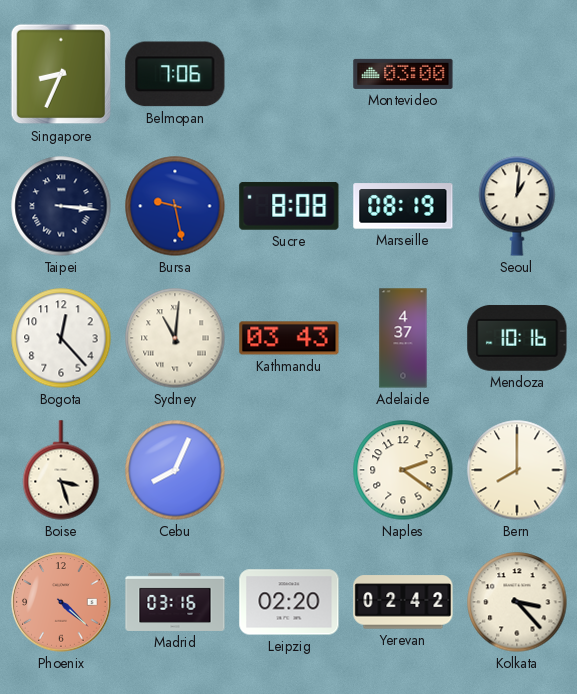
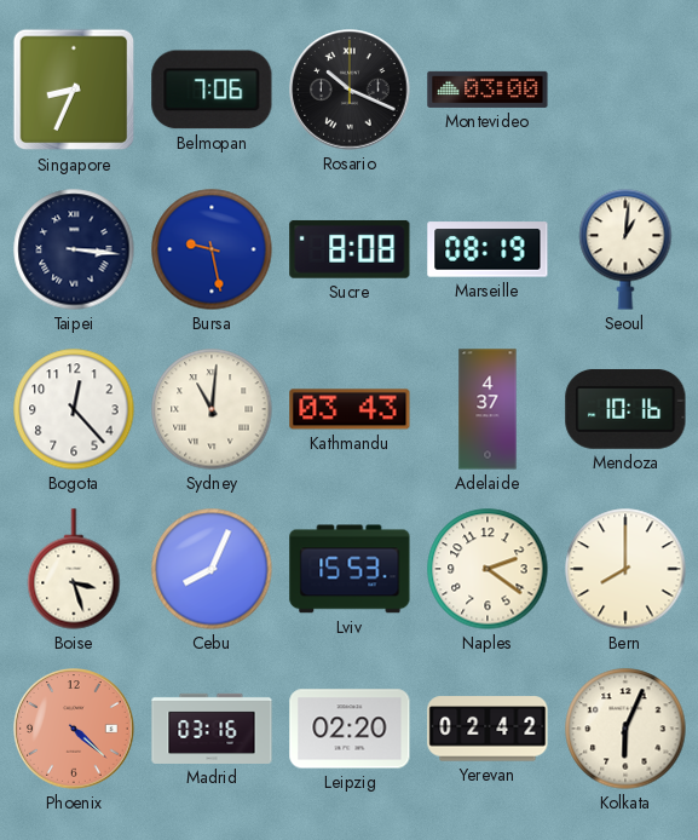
Rosario: none -> 10:19 (350, 90)
Lviv: none -> 15:53 (350, 569)
Kolkata: 3:23 -> 6:04 (625, 729)
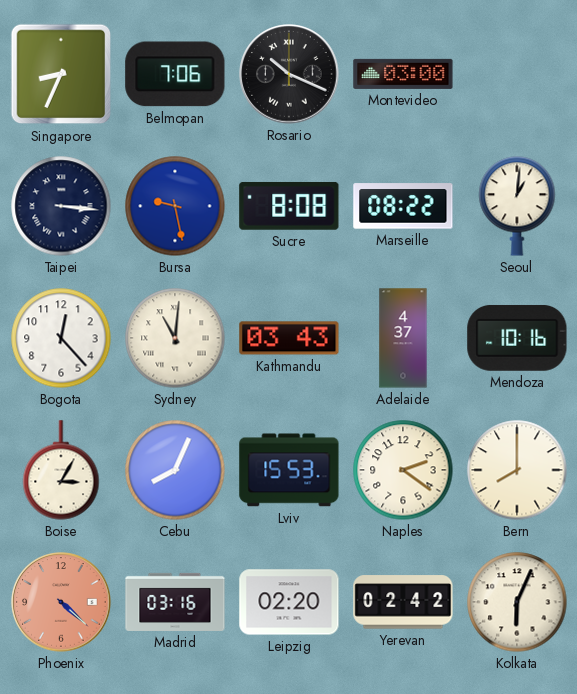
Marseille: 08:19 -> 08:22 (403, 206)
Boise: 3:27 -> 3:05 (61, 470)
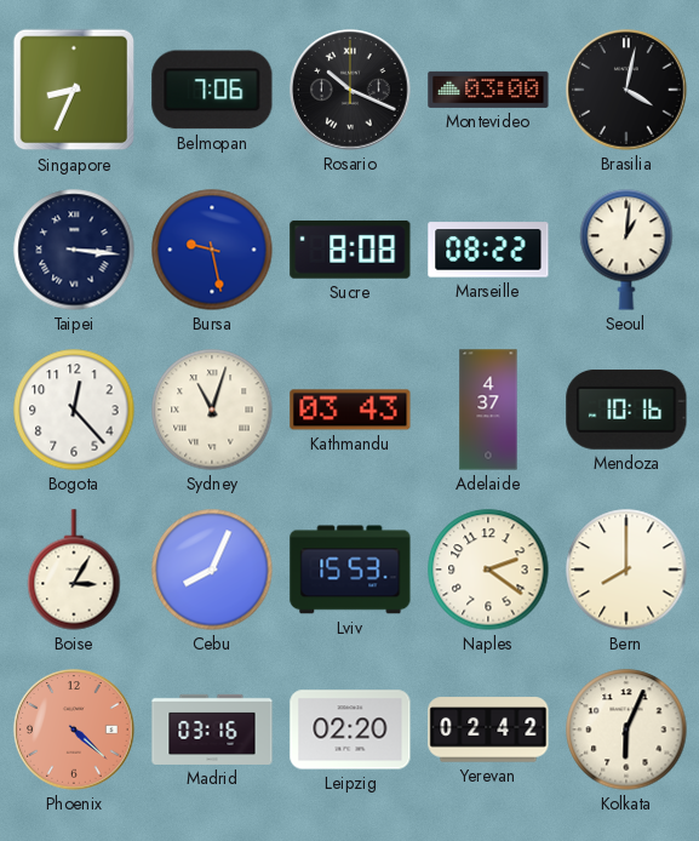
Brasilia: none -> 4:02 (626, 90)
Sydney: 11:01 -> 11:03 (212, 410)
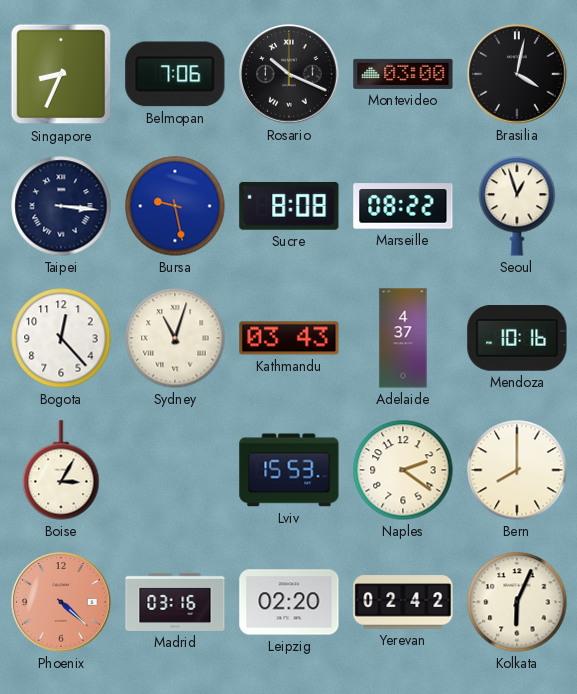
Seoul: 1:01 -> 12:57 (517, 206)
Cebu: 8:04 -> none (212, 570)
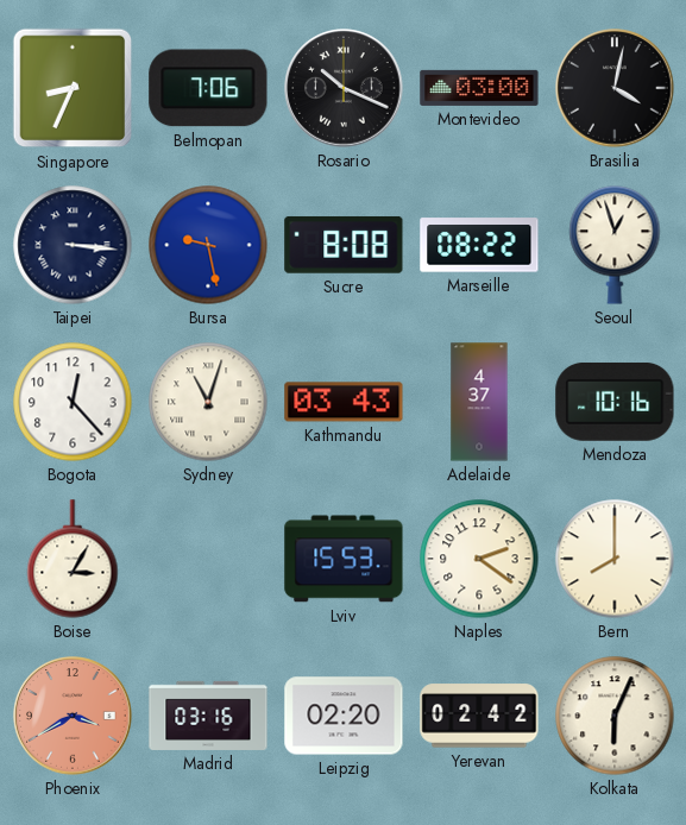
Phoenix: 4:22 -> 3:40 (73, 716)
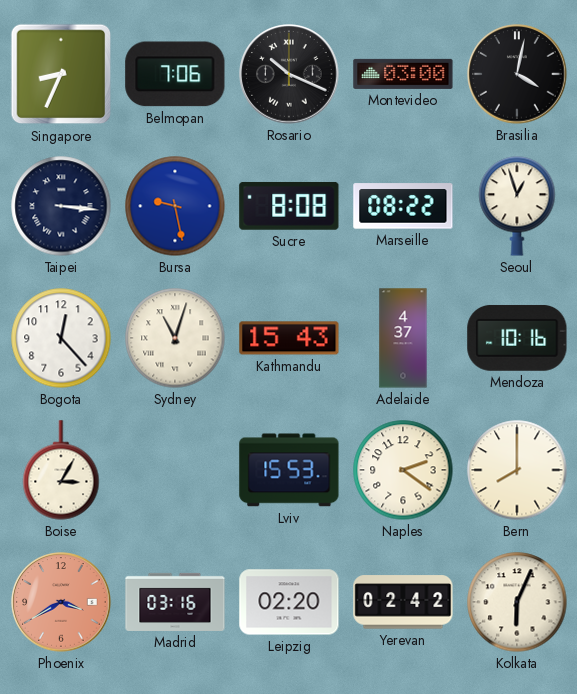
Kathmandu: 03:43 -> 15:43 (289, 338)
